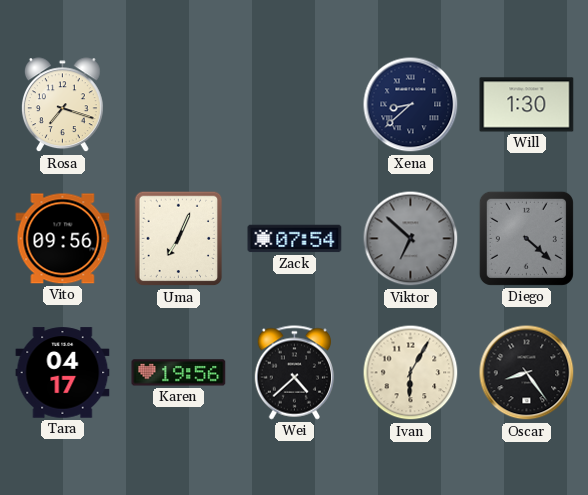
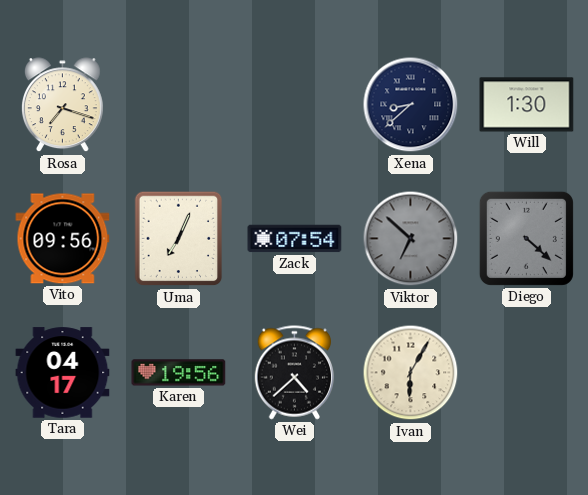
Oscar: 8:24 -> none (527, 373)
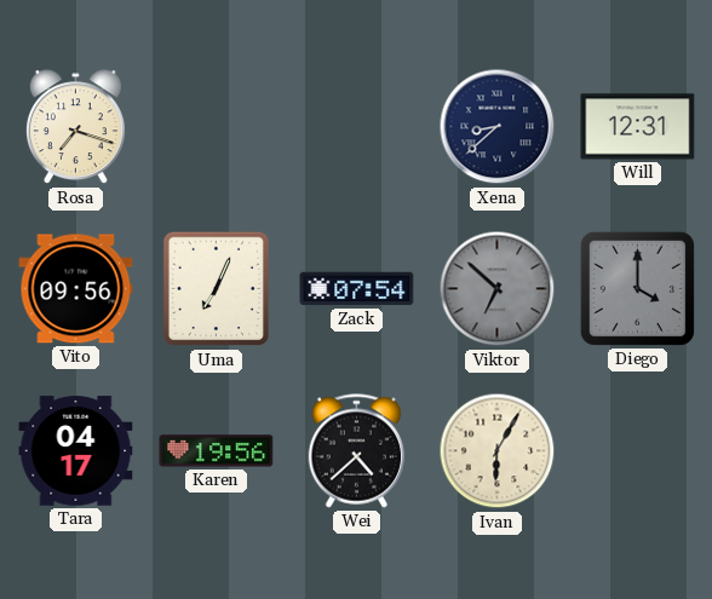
Will: 1:30 -> 12:31 (638, 127)
Diego: 4:22 -> 4:00 (637, 288)
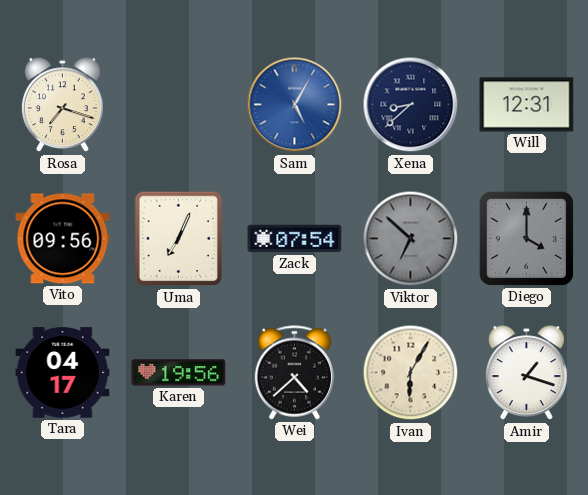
Sam: none -> 5:05 (295, 105)
Amir: none -> 1:18 (526, 373)
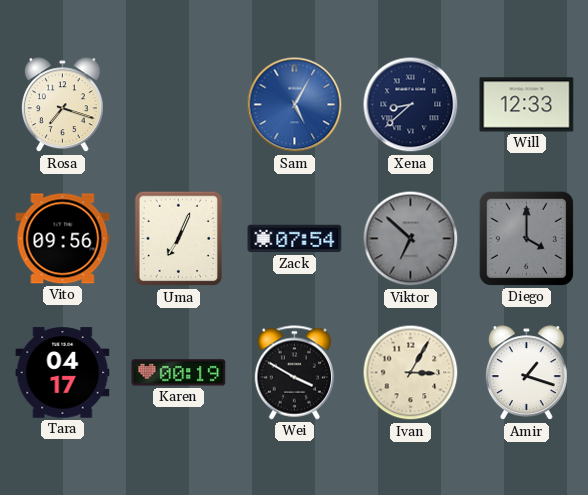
Will: 12:31 -> 12:33 (527, 105)
Karen: 19:56 -> 00:19 (179, 373)
Wei: 4:38 -> 3:50 (295, 373)
Ivan: 6:05 -> 3:05 (411, 373)
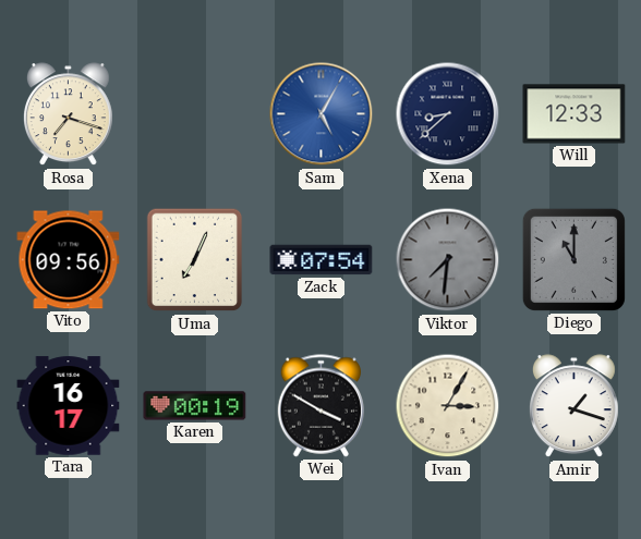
Viktor: 6:52 -> 7:31 (448, 260)
Diego: 4:00 -> 11:00 (573, 259)
Tara: 04:17 -> 16:17 (69, 406)
